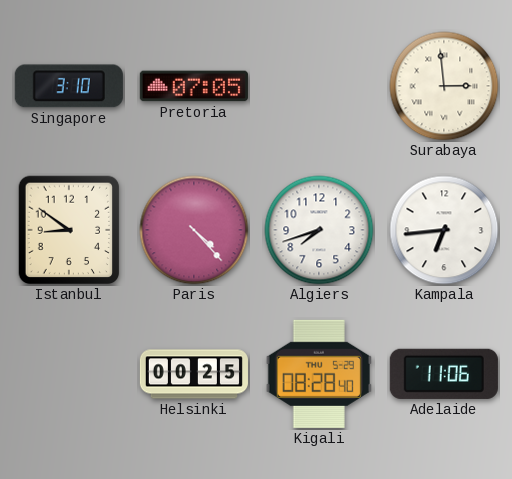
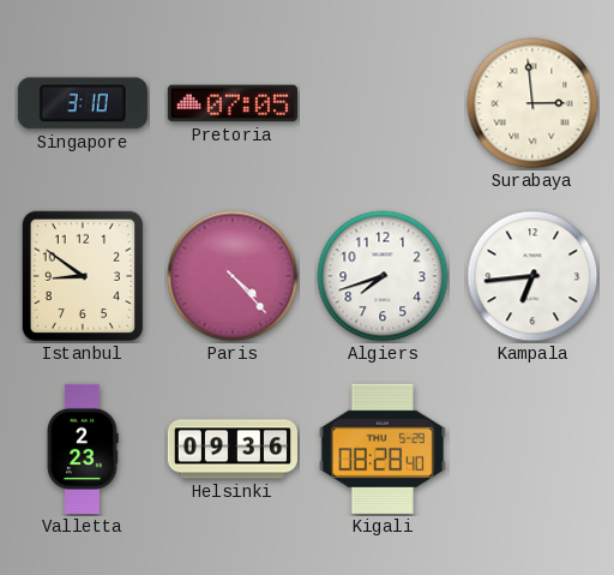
Valletta: none -> 2:23 (83, 449)
Helsinki: 00:25 -> 09:36 (233, 449)
Adelaide: 11:06 -> none (444, 374)
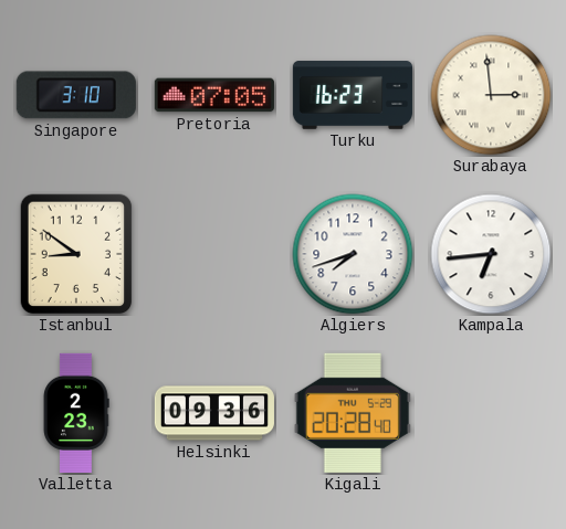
Turku: none -> 16:23 (353, 95)
Paris: 4:23 -> none (233, 276)
Kigali: 08:28 -> 20:28 (353, 413)
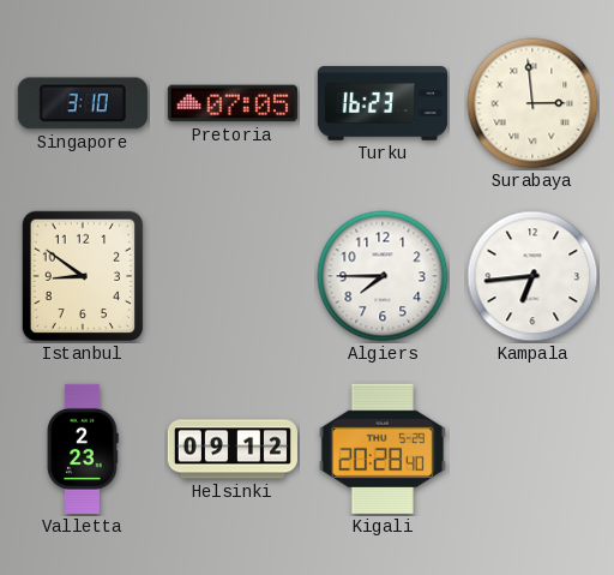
Algiers: 7:42 -> 7:45 (383, 276)
Helsinki: 09:36 -> 09:12 (233, 449)
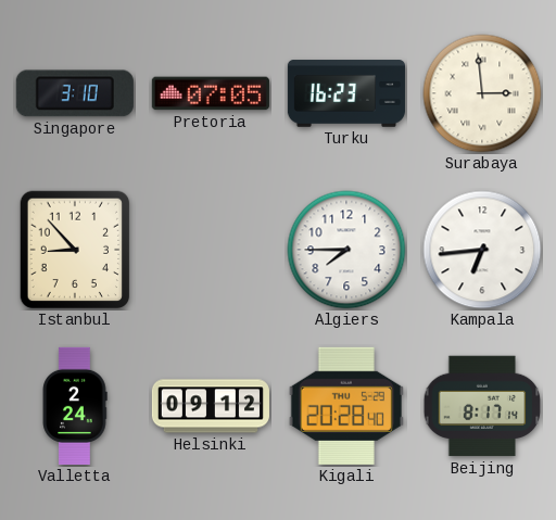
Istanbul: 8:51 -> 8:53 (75, 250)
Valletta: 2:23 -> 2:24 (75, 406)
Beijing: none -> 8:17 (482, 406)
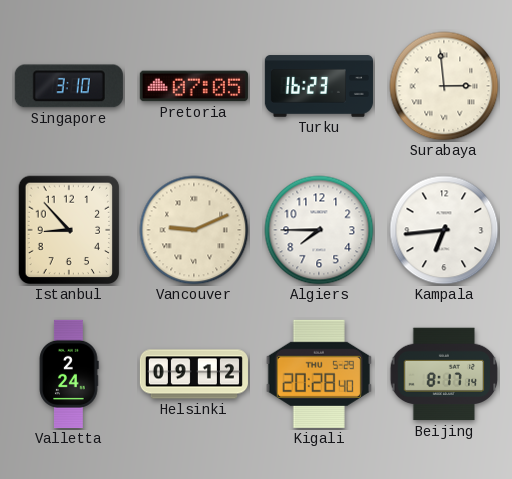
Vancouver: none -> 9:11 (194, 230)
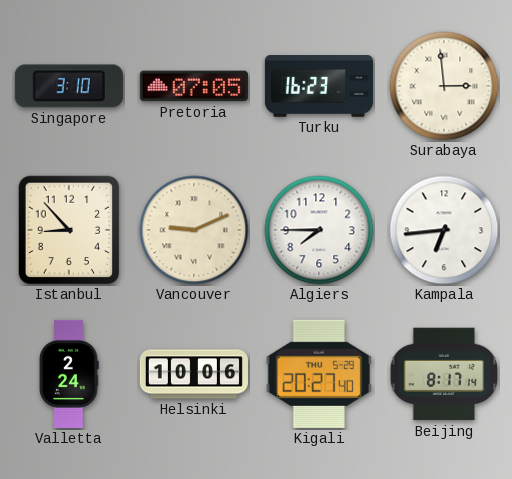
Helsinki: 09:12 -> 10:06 (194, 374)
Kigali: 20:28 -> 20:27 (319, 374)
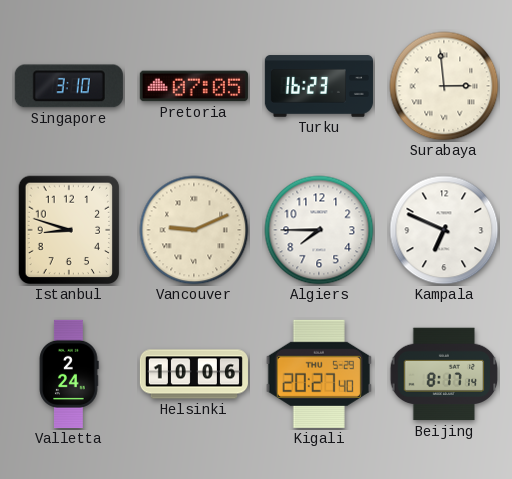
Istanbul: 8:53 -> 8:48 (69, 230)
Kampala: 6:44 -> 6:49 (444, 230)
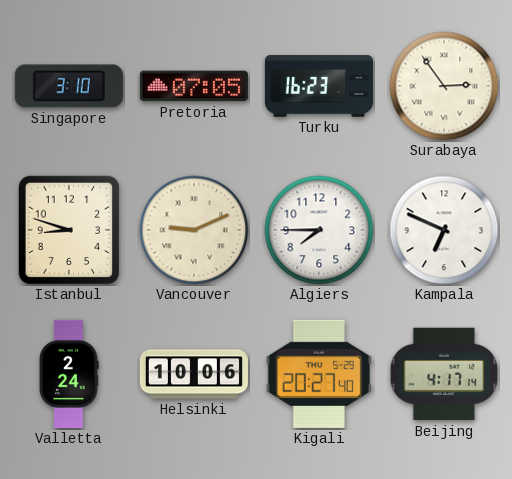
Surabaya: 2:59 -> 2:54 (444, 86)
Beijing: 8:17 -> 4:17 (444, 374)
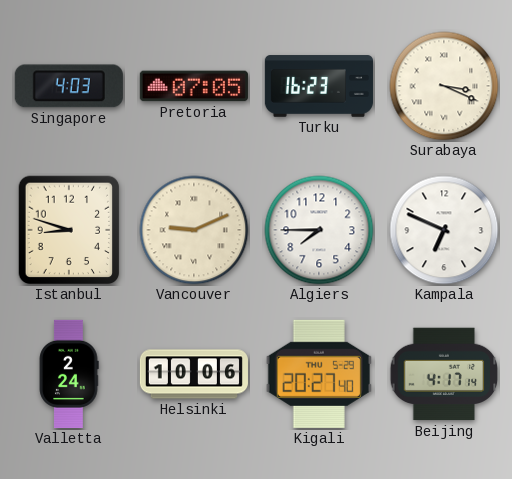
Singapore: 3:10 -> 4:03 (69, 86)
Surabaya: 2:54 -> 3:19 (444, 86)
